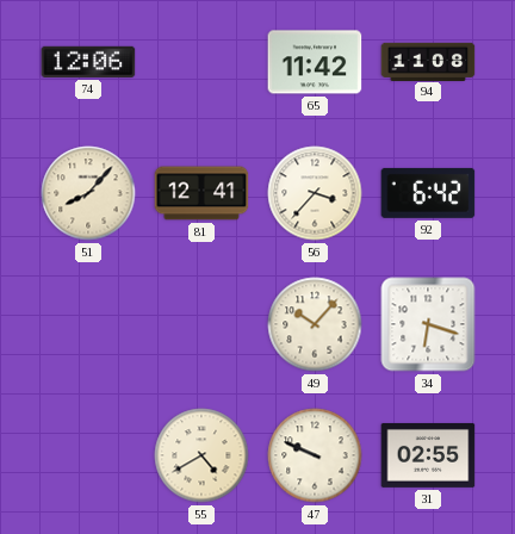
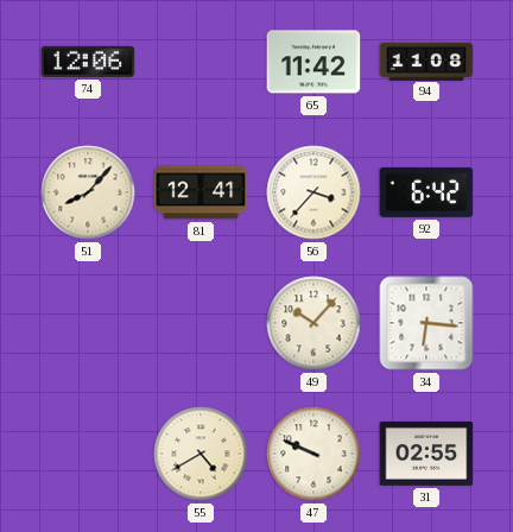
34: 6:18 -> 6:16 (426, 323)
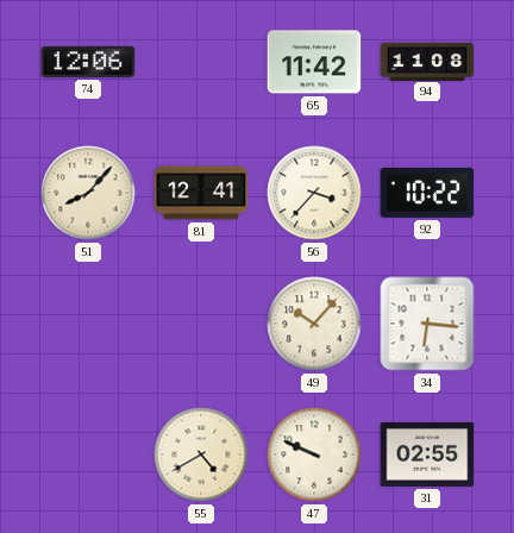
92: 6:42 -> 10:22 (427, 193)
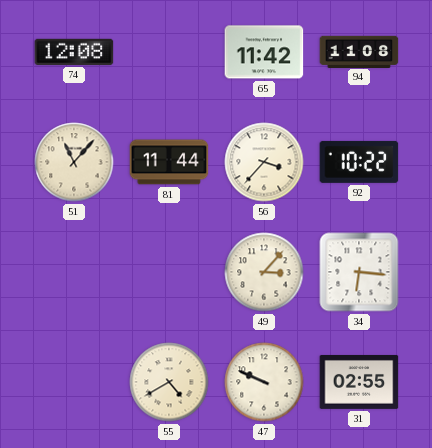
74: 12:06 -> 12:08 (74, 52)
51: 8:07 -> 11:07 (74, 162)
81: 12:41 -> 11:44 (169, 162)
49: 10:07 -> 3:07 (264, 272)
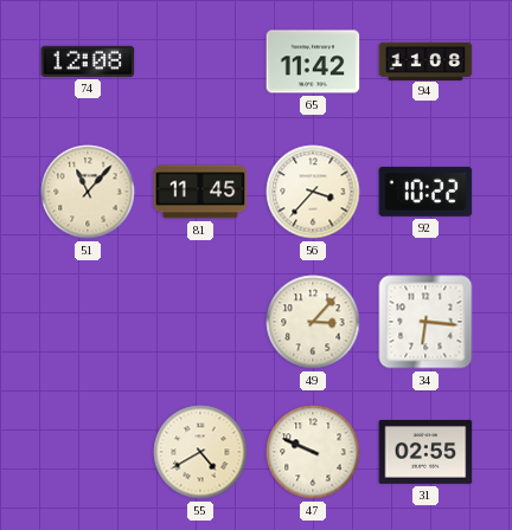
81: 11:44 -> 11:45 (200, 192)
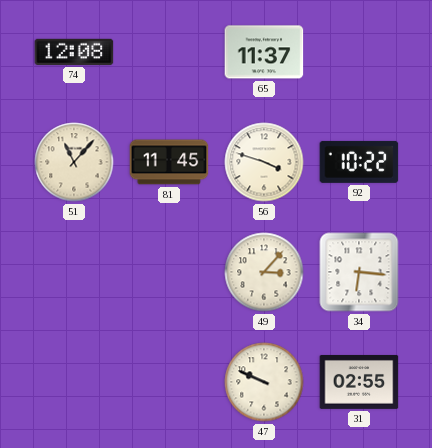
65: 11:42 -> 11:37 (264, 52)
94: 11:08 -> none (425, 60)
56: 3:37 -> 3:48 (264, 162)
55: 4:40 -> none (200, 452)
